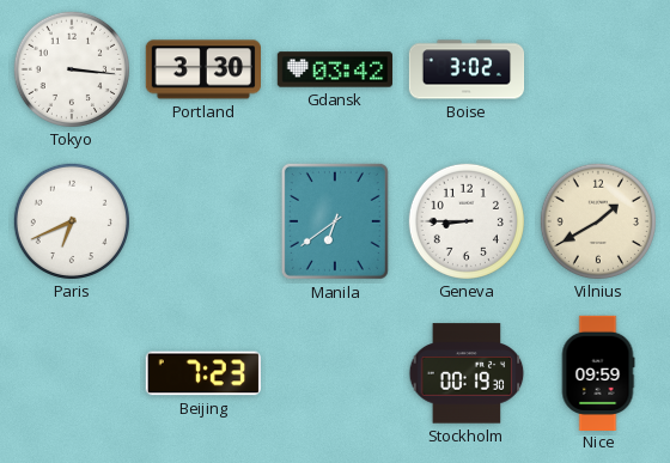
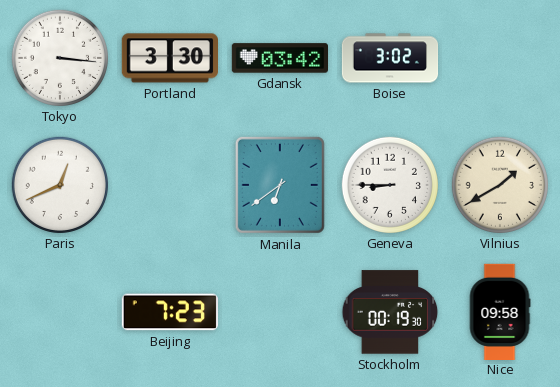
Paris: 6:41 -> 12:41 (59, 184)
Nice: 09:59 -> 09:58 (500, 311)
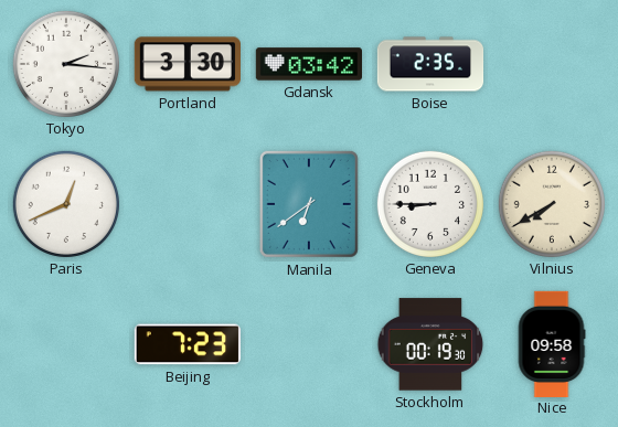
Tokyo: 3:16 -> 2:16 (65, 63)
Boise: 3:02 -> 2:35 (430, 64)
Vilnius: 1:40 -> 7:40 (551, 203)
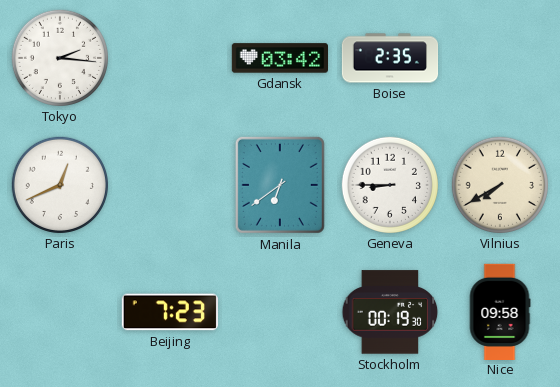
Portland: 3:30 -> none (187, 64)
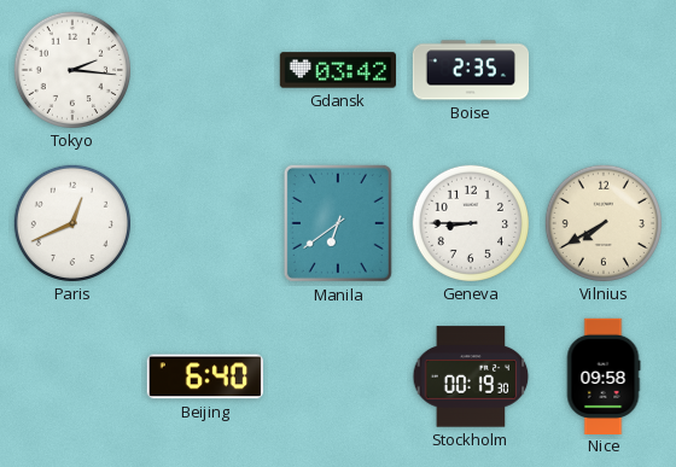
Beijing: 7:23 -> 6:40 (205, 376)
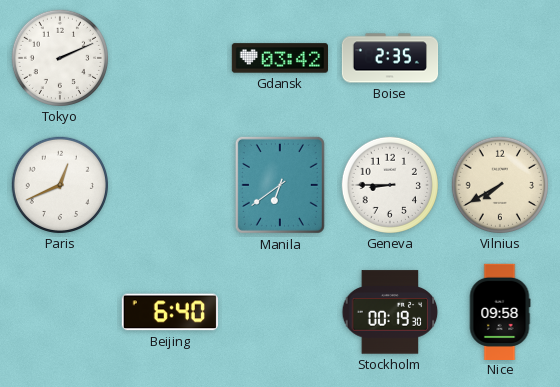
Tokyo: 2:16 -> 2:11 (59, 57)
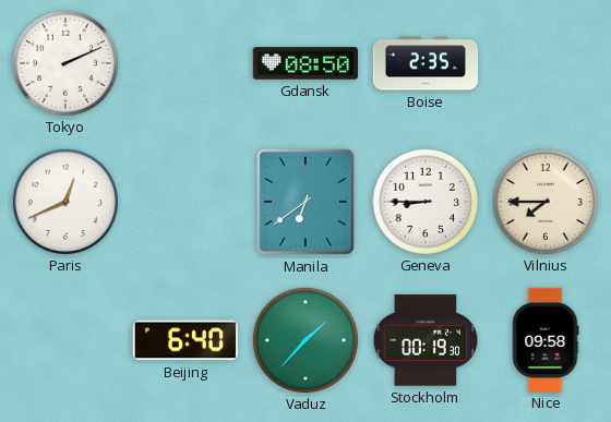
Gdansk: 03:42 -> 08:50 (304, 63)
Vilnius: 7:40 -> 7:45 (544, 201)
Vaduz: none -> 1:37 (304, 339)
